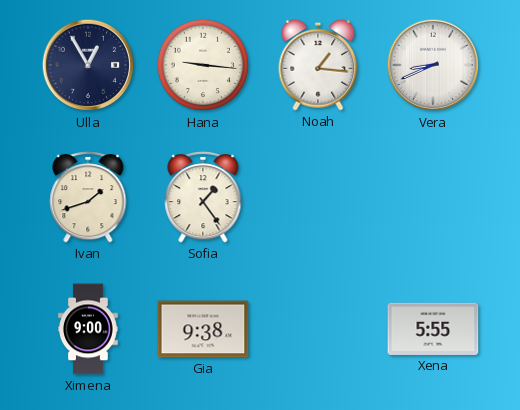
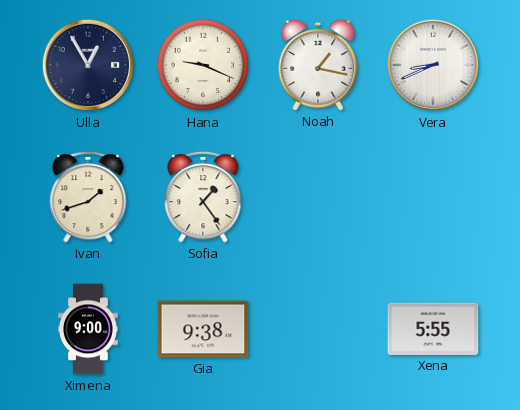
Hana: 9:16 -> 9:19 (203, 65)
Noah: 1:16 -> 1:17 (318, 65)
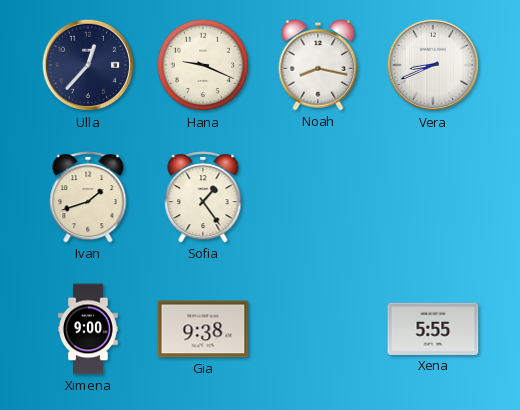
Ulla: 12:55 -> 12:37 (88, 65)
Noah: 1:17 -> 8:17 (318, 65)
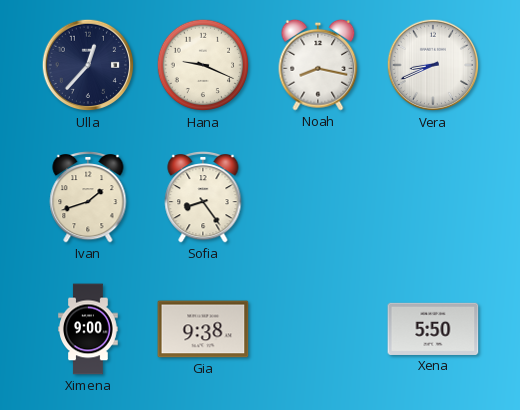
Sofia: 1:24 -> 8:24 (203, 198)
Xena: 5:55 -> 5:50 (433, 329)
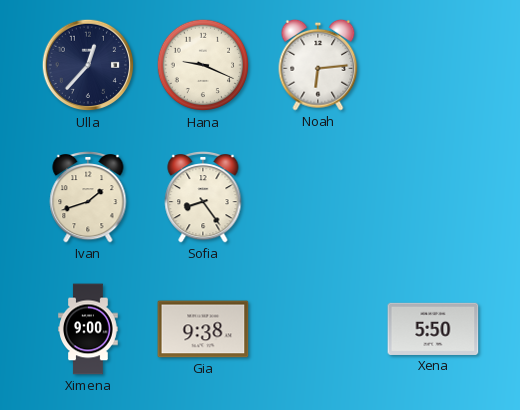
Noah: 8:17 -> 6:14 (318, 65)
Vera: 8:41 -> none (433, 65)
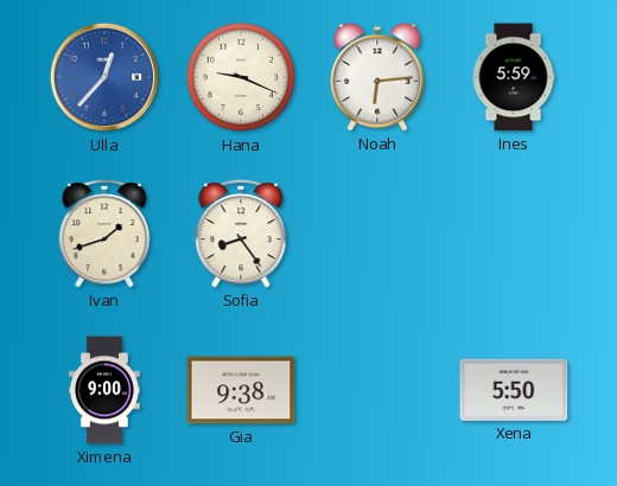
Ulla dial: navy -> blue (104, 77)
Ines: none -> 5:59 (514, 77)
